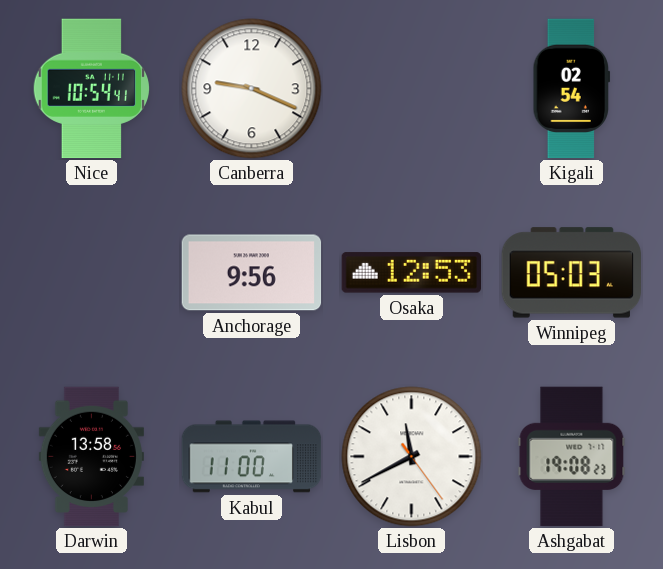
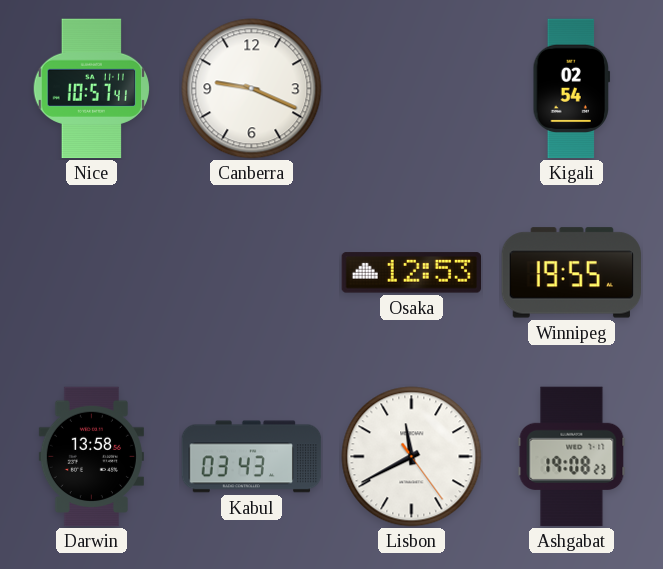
Nice: 10:54 -> 10:57 (91, 89)
Anchorage: 9:56 -> none (252, 273)
Winnipeg: 05:03 -> 19:55 (571, 273)
Kabul: 11:00 -> 03:43 (252, 457)
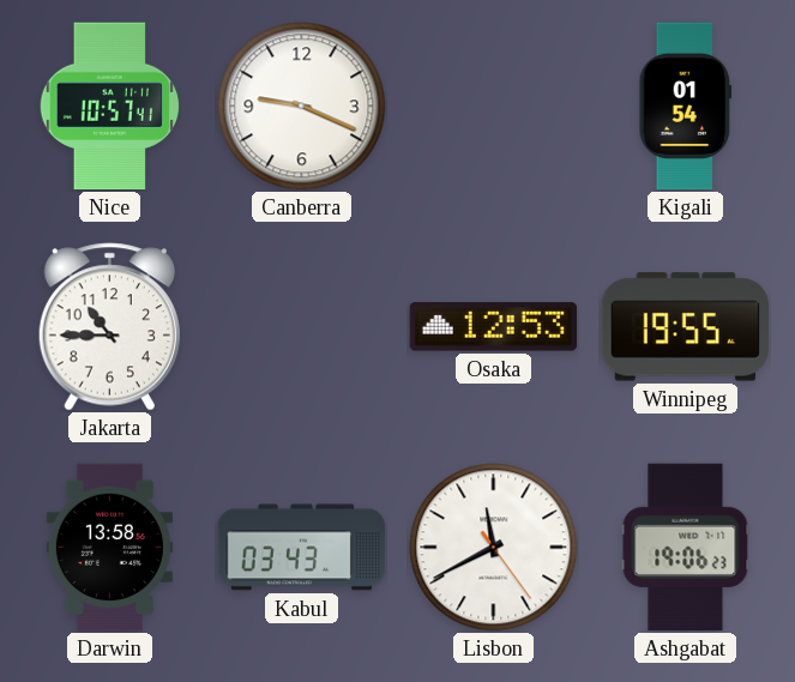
Kigali: 02:54 -> 01:54 (686, 107)
Jakarta: none -> 10:45 (109, 327)
Ashgabat: 19:08 -> 19:06 (686, 548)
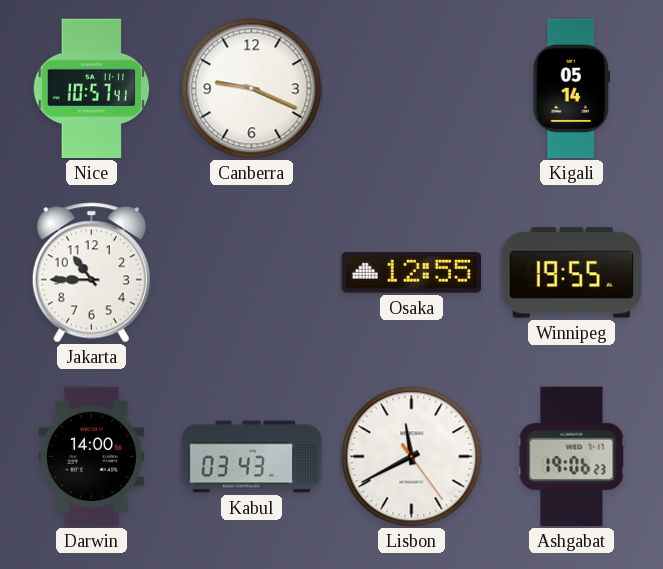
Kigali: 01:54 -> 05:14 (572, 89)
Osaka: 12:53 -> 12:55 (411, 273)
Darwin: 13:58 -> 14:00 (91, 457)
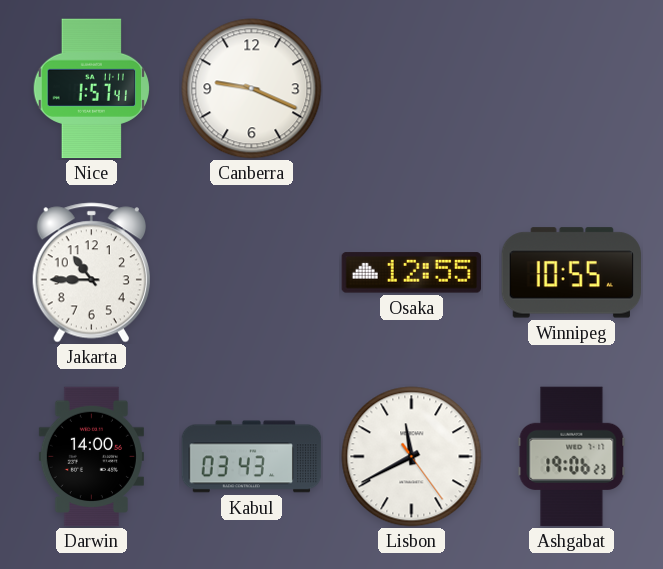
Nice: 10:57 -> 1:57 (91, 89)
Kigali: 05:14 -> none (572, 89)
Winnipeg: 19:55 -> 10:55 (571, 273)
